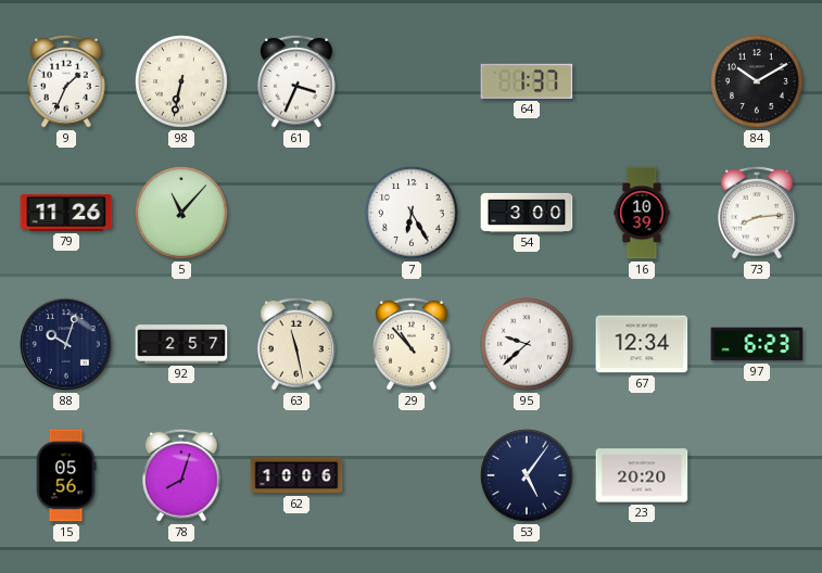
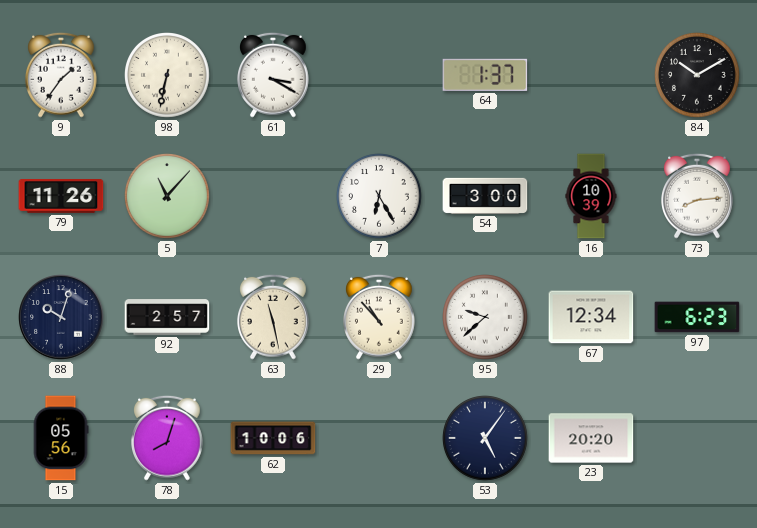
9: 1:34 -> 1:36 (62, 75)
61: 3:34 -> 3:20 (274, 75)
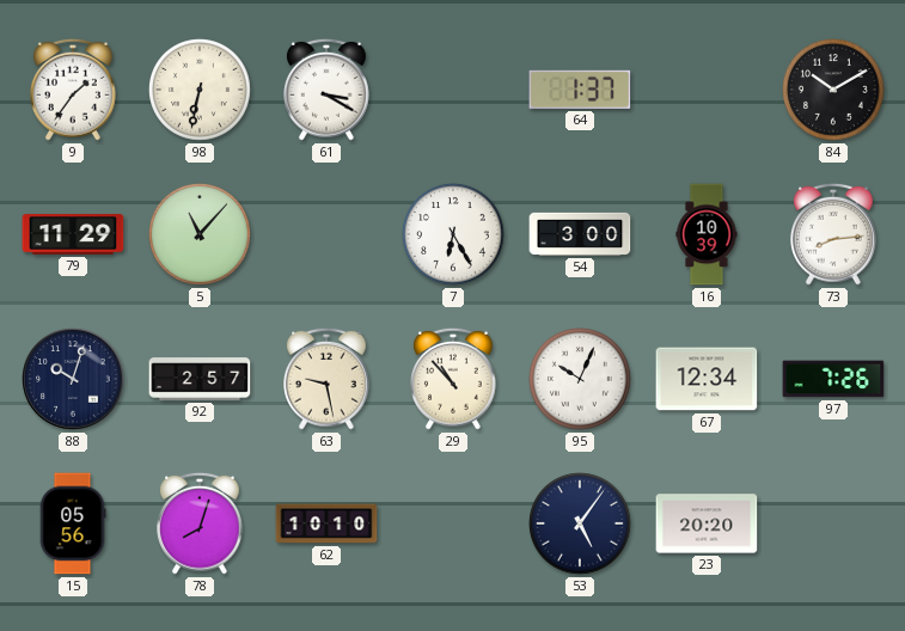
79: 11:26 -> 11:29 (73, 235)
63: 11:28 -> 9:28 (328, 379)
95: 9:38 -> 10:04 (581, 380)
97: 6:23 -> 7:26 (833, 379)
62: 10:06 -> 10:10 (326, 523)
